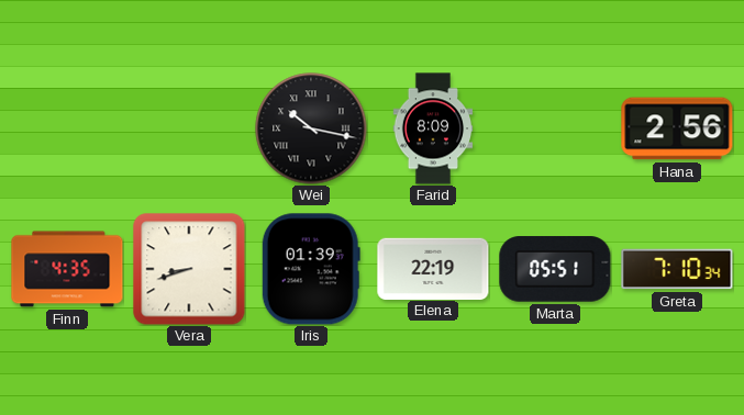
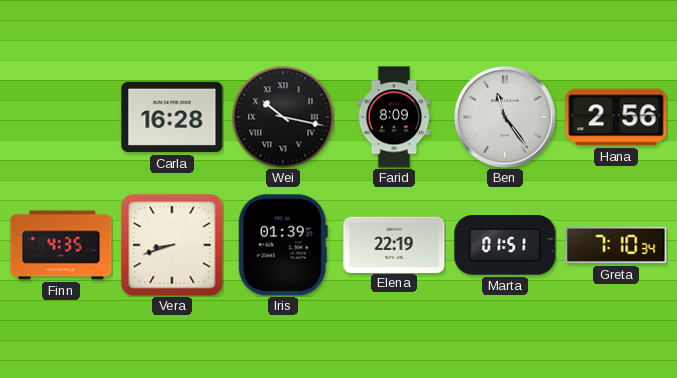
Carla: none -> 16:28 (172, 117)
Ben: none -> 11:24 (505, 117)
Marta: 05:51 -> 01:51 (505, 245)
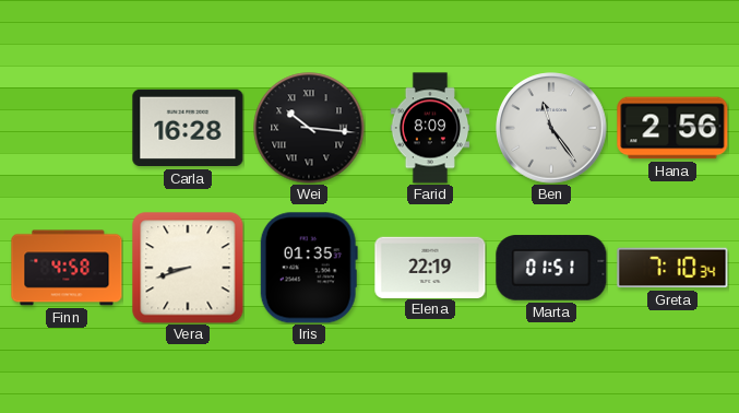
Wei: 10:17 -> 10:16 (309, 128)
Finn: 4:35 -> 4:58 (67, 268)
Iris: 01:39 -> 01:35 (309, 268)
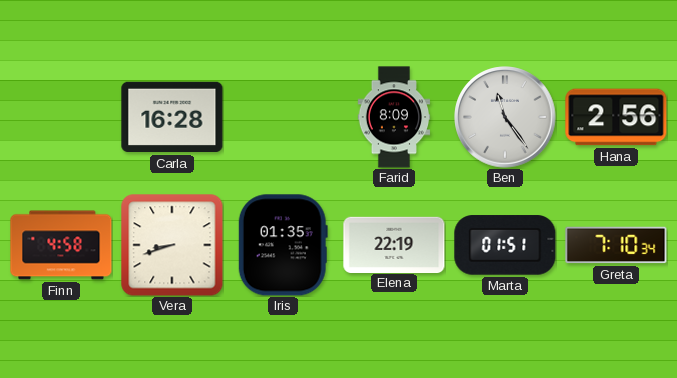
Wei: 10:16 -> none (309, 128)
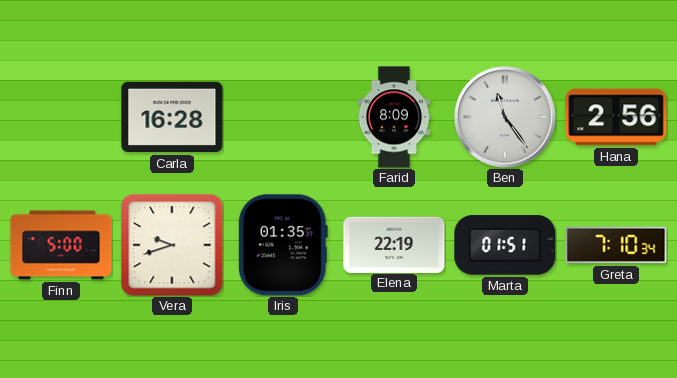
Finn: 4:58 -> 5:00 (61, 245)
Vera: 8:42 -> 9:42 (172, 245)
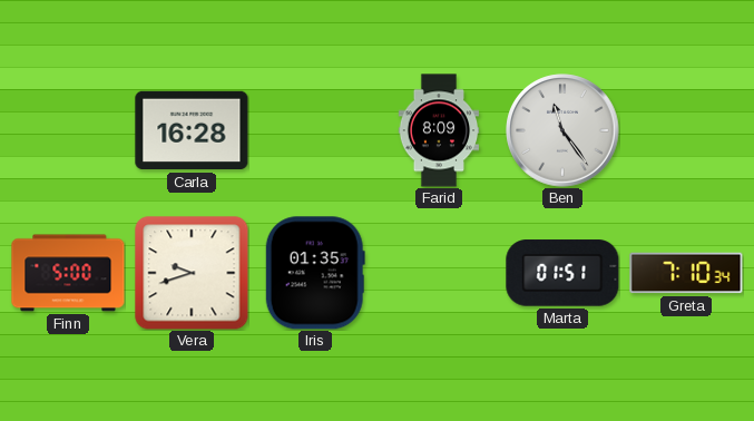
Hana: 2:56 -> none (616, 117)
Elena: 22:19 -> none (394, 244)
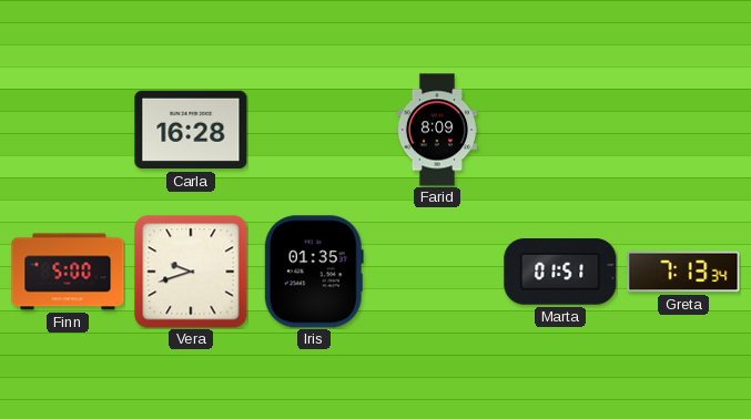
Ben: 11:24 -> none (562, 130)
Greta: 7:10 -> 7:13 (683, 272)
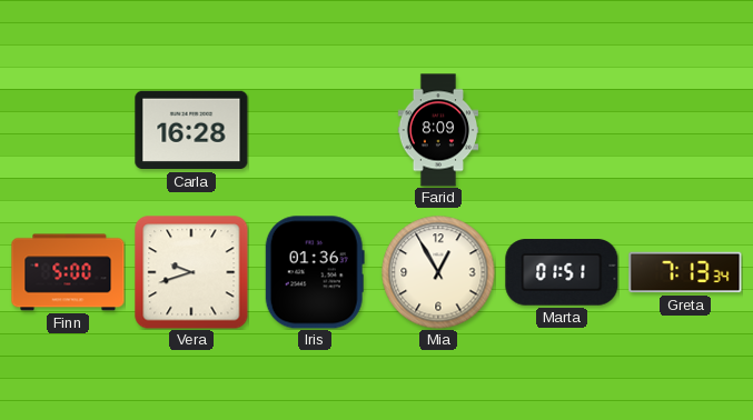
Iris: 01:35 -> 01:36 (315, 272)
Mia: none -> 12:55 (438, 272)
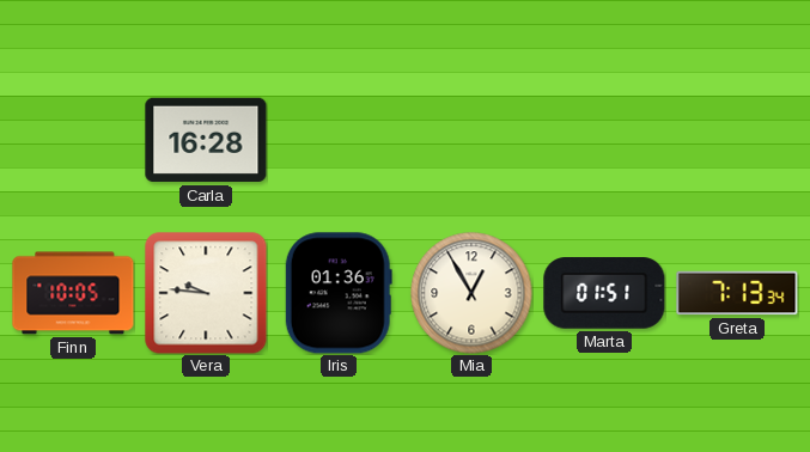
Farid: 8:09 -> none (438, 130)
Finn: 5:00 -> 10:05 (73, 293)
Vera: 9:42 -> 9:46 (206, 293)
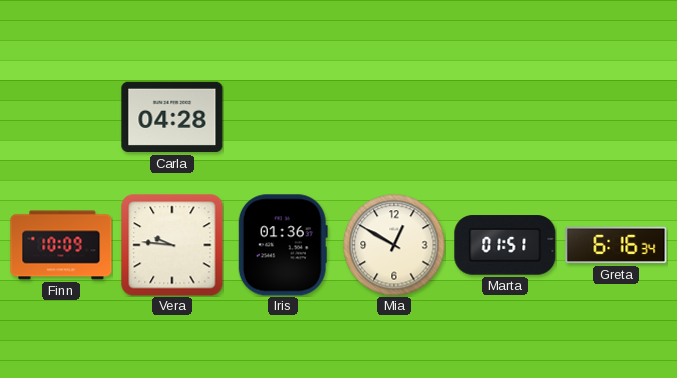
Carla: 16:28 -> 04:28 (172, 117)
Finn: 10:05 -> 10:09 (61, 245)
Mia: 12:55 -> 12:50 (394, 245)
Greta: 7:13 -> 6:16 (616, 245)
